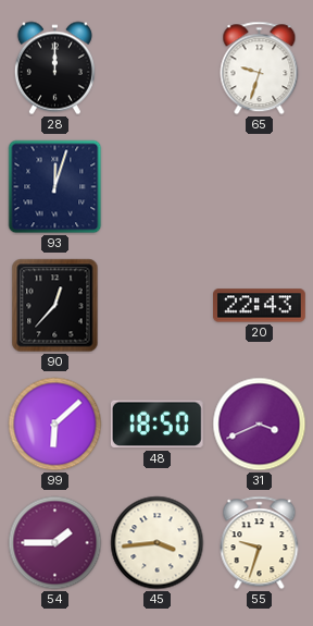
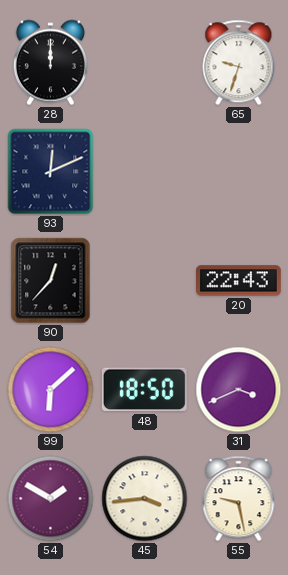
93: 12:03 -> 12:11 (51, 172)
54: 1:45 -> 1:50 (51, 499)
55: 9:33 -> 9:28 (239, 499)
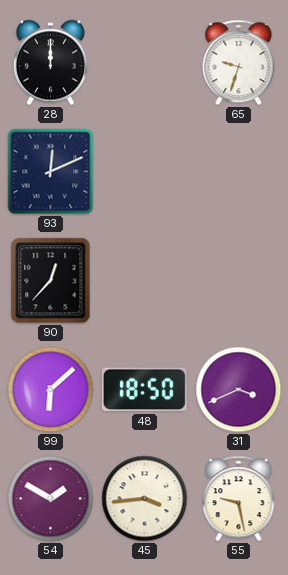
20: 22:43 -> none (239, 281)
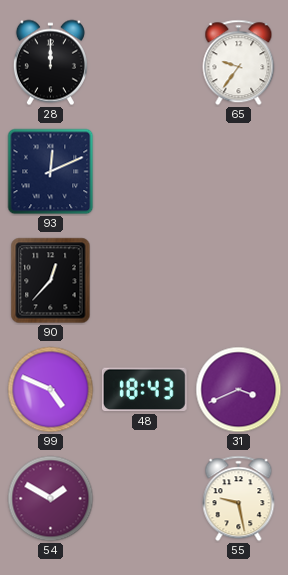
65: 9:33 -> 9:36 (239, 63)
99: 6:08 -> 4:49 (51, 390)
48: 18:50 -> 18:43 (144, 390)
45: 3:44 -> none (145, 499)
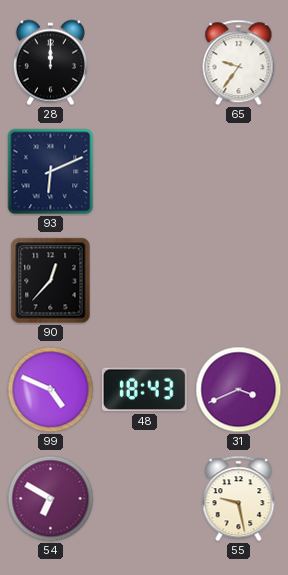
93: 12:11 -> 6:11 (51, 172)
54: 1:50 -> 6:50 (51, 499)
